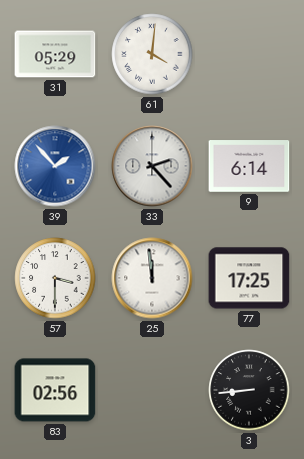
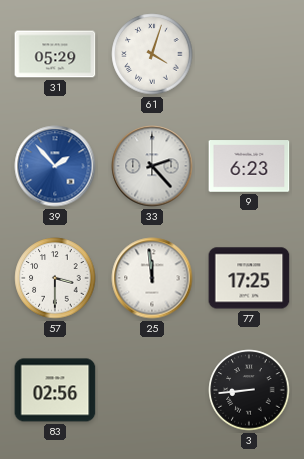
61: 4:01 -> 4:03 (152, 54)
9: 6:14 -> 6:23 (249, 166)
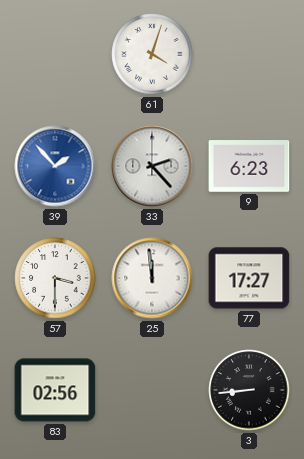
31: 05:29 -> none (55, 54)
77: 17:25 -> 17:27 (249, 278)
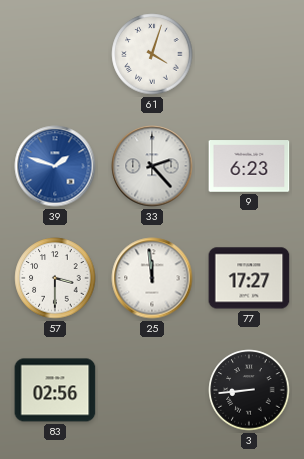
39: 1:53 -> 1:48 (55, 166)
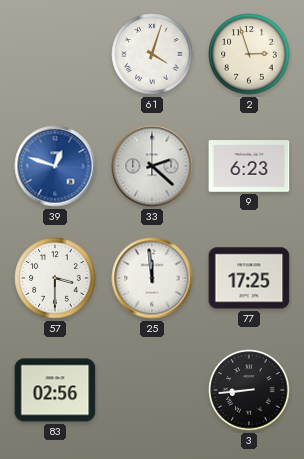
2: none -> 2:57 (249, 54)
39: 1:48 -> 12:48 (55, 166)
33: 2:23 -> 2:22 (152, 166)
77: 17:27 -> 17:25 (249, 278)
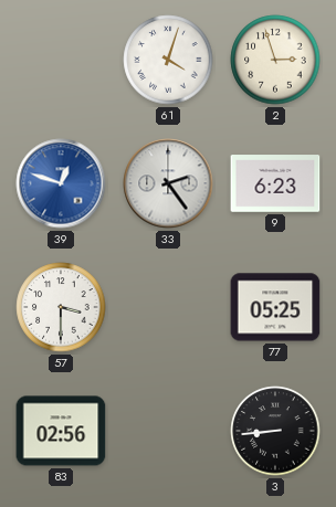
33: 2:22 -> 2:24 (168, 183)
25: 11:59 -> none (152, 278)
77: 17:25 -> 05:25 (275, 307)
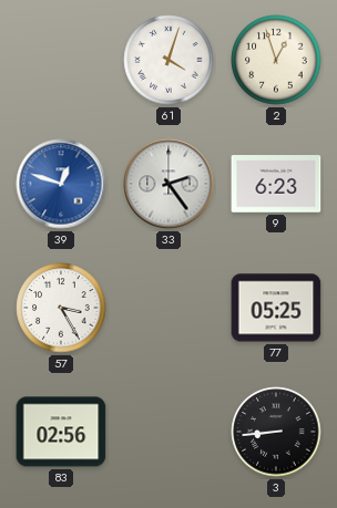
2: 2:57 -> 12:57 (276, 60)
57: 3:30 -> 3:25 (61, 308)
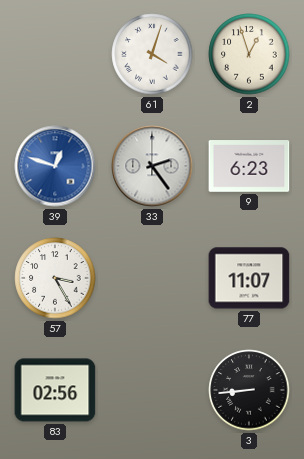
77: 05:25 -> 11:07 (249, 278)
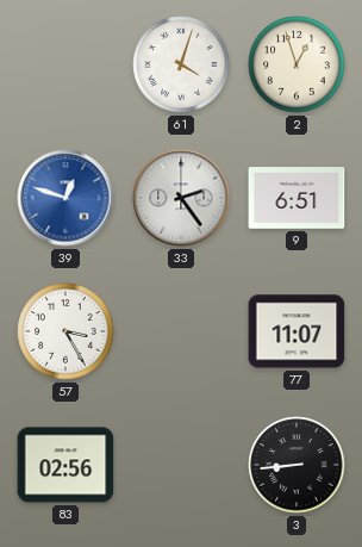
9: 6:23 -> 6:51 (297, 198)
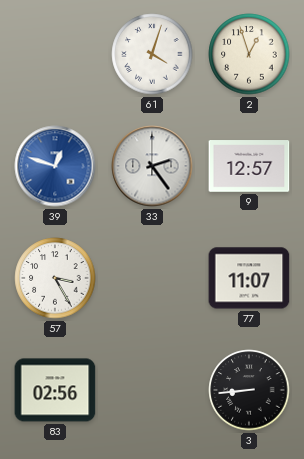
9: 6:51 -> 12:57 (249, 166)
